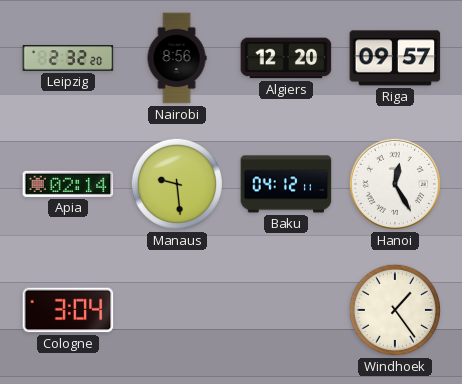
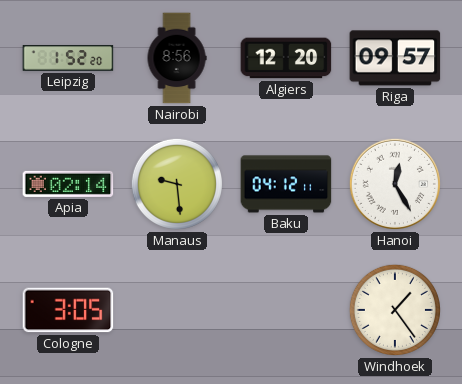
Leipzig: 2:32 -> 1:52 (68, 58)
Cologne: 3:04 -> 3:05 (68, 310)
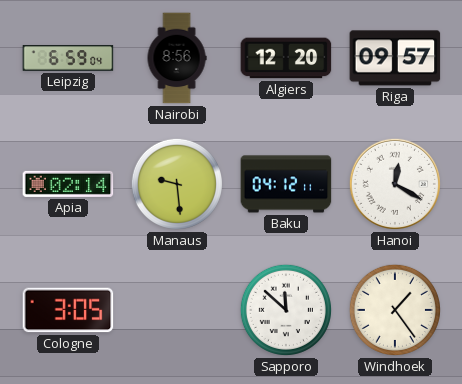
Leipzig: 1:52 -> 6:59 (68, 58)
Hanoi: 12:25 -> 12:20 (395, 184)
Sapporo: none -> 11:52 (286, 310)
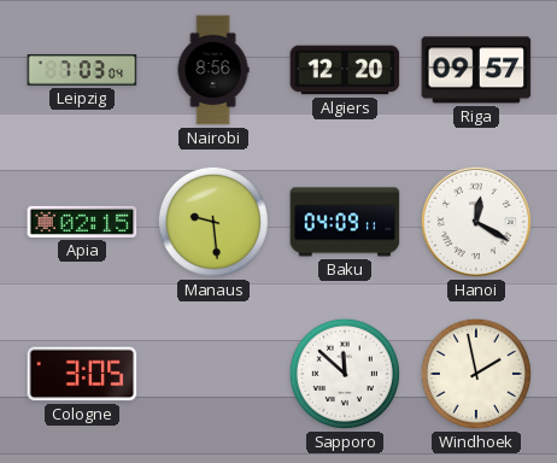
Leipzig: 6:59 -> 7:03 (82, 70)
Apia: 02:14 -> 02:15 (82, 222)
Baku: 04:12 -> 04:09 (345, 222)
Windhoek: 1:24 -> 1:58 (476, 374)
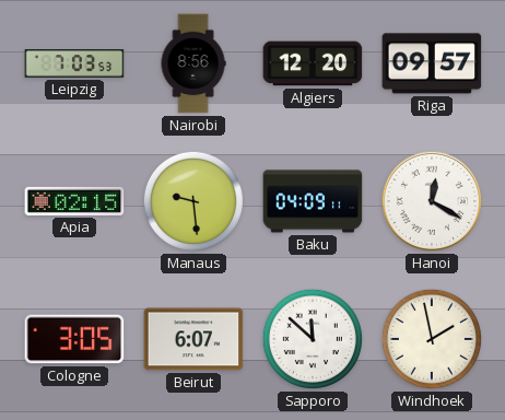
Leipzig: 7:03:04 -> 7:03:53 (74, 63)
Beirut: none -> 6:07 (193, 339)
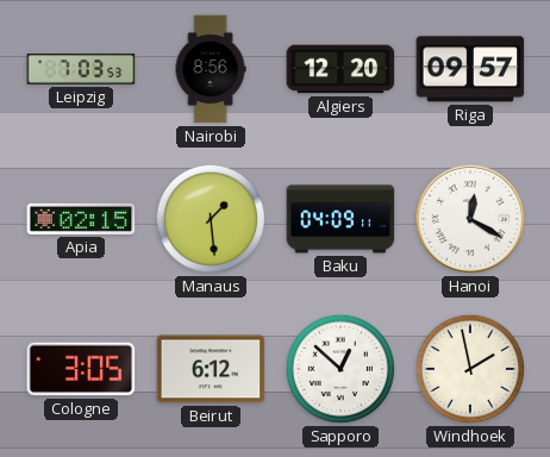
Manaus: 9:29 -> 1:29 (211, 219)
Beirut: 6:07 -> 6:12 (211, 369)
Sapporo: 11:52 -> 12:52 (340, 369)
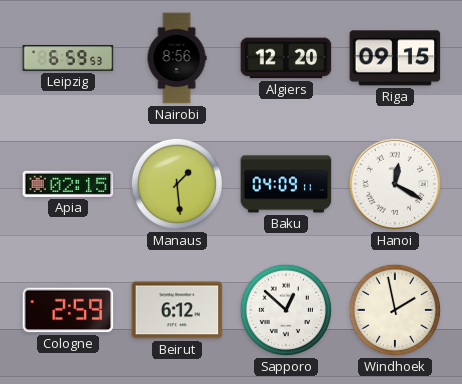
Leipzig: 7:03 -> 6:59 (68, 58)
Riga: 09:57 -> 09:15 (395, 58)
Cologne: 3:05 -> 2:59 (68, 310)
